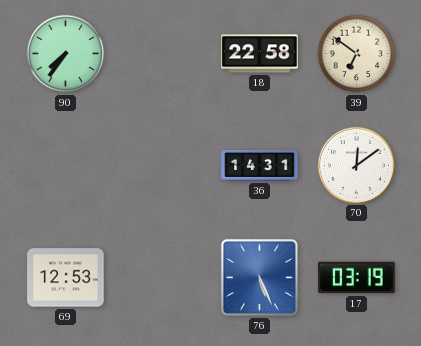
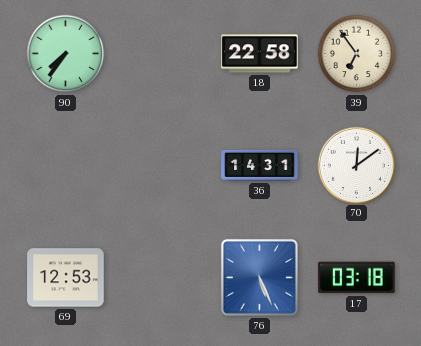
39: 6:51 -> 6:54 (357, 54)
17: 03:19 -> 03:18 (357, 278)
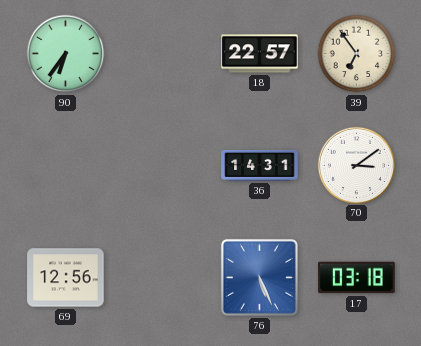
90: 7:36 -> 6:36 (66, 54)
18: 22:58 -> 22:57 (260, 54)
70: 12:09 -> 3:09 (356, 165)
69: 12:53 -> 12:56 (66, 278)
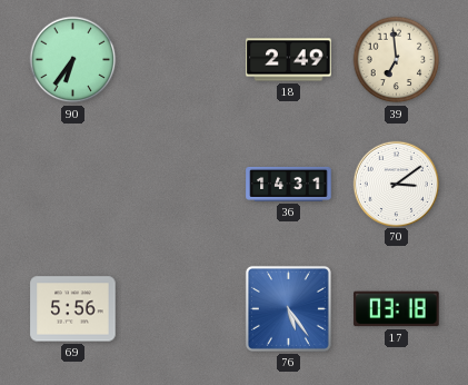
18: 22:57 -> 2:49 (289, 60)
39: 6:54 -> 6:59 (397, 60)
69: 12:56 -> 5:56 (73, 309)
76: 5:26 -> 5:24 (288, 308)
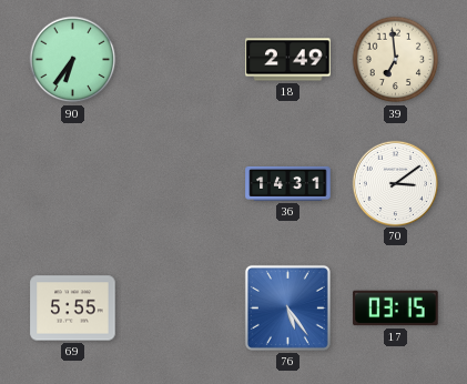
69: 5:56 -> 5:55 (73, 309)
17: 03:18 -> 03:15 (396, 309)
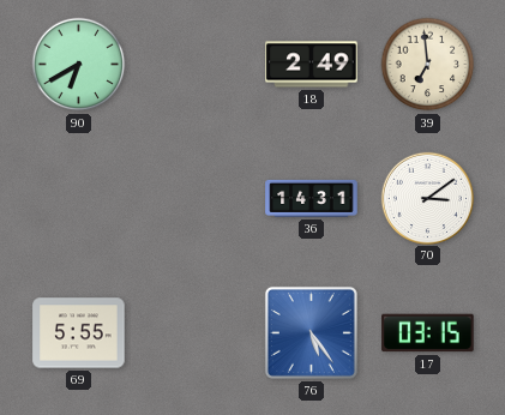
90: 6:36 -> 6:40 (79, 65)
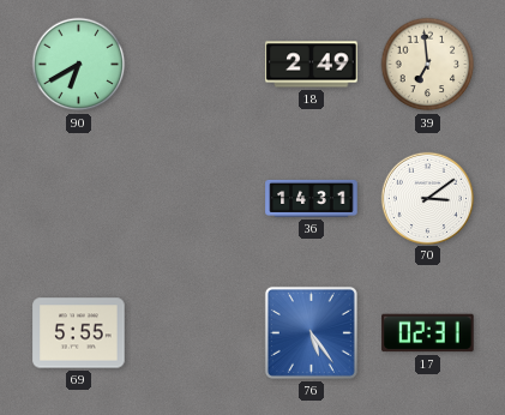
17: 03:15 -> 02:31 (428, 333)
